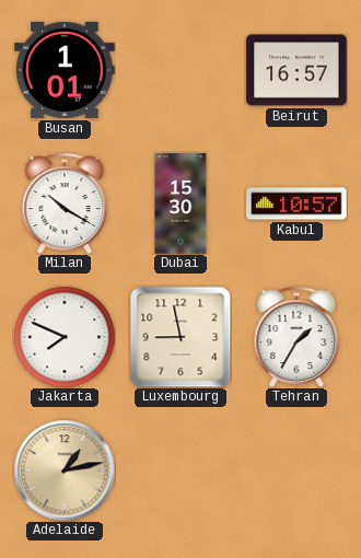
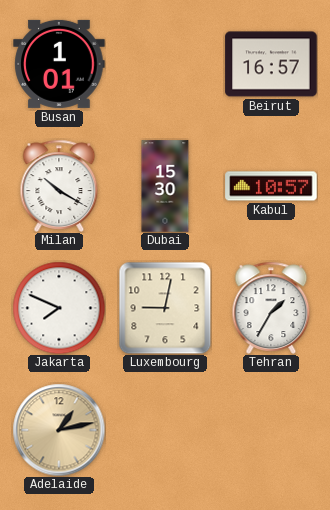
Luxembourg: 8:58 -> 9:02 (165, 308)
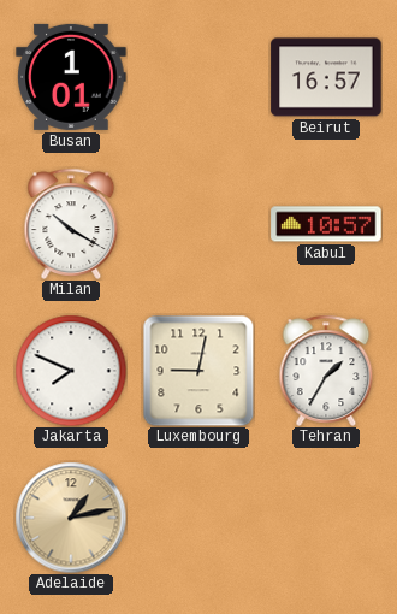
Dubai: 15:30 -> none (165, 186)
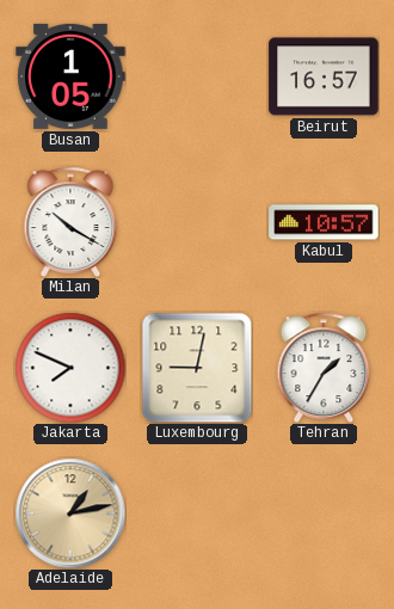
Busan: 1:01 -> 1:05 (70, 76)
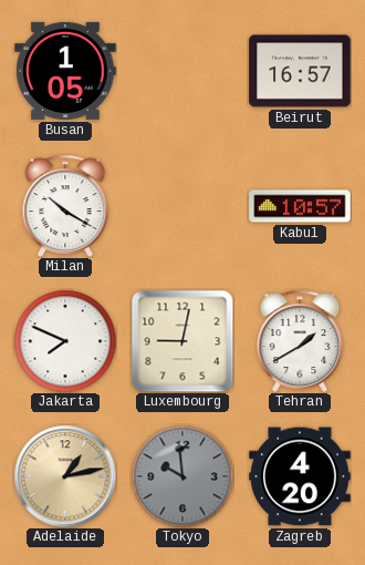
Tehran: 1:35 -> 1:40 (300, 341)
Tokyo: none -> 9:59 (182, 476)
Zagreb: none -> 4:20 (300, 476)
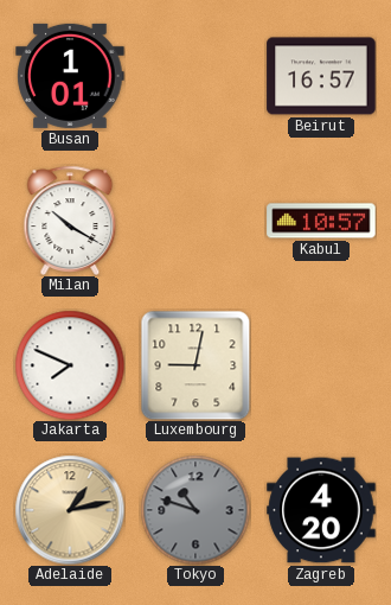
Busan: 1:05 -> 1:01 (70, 76)
Tehran: 1:40 -> none (300, 341)
Tokyo: 9:59 -> 10:48 (195, 510)
